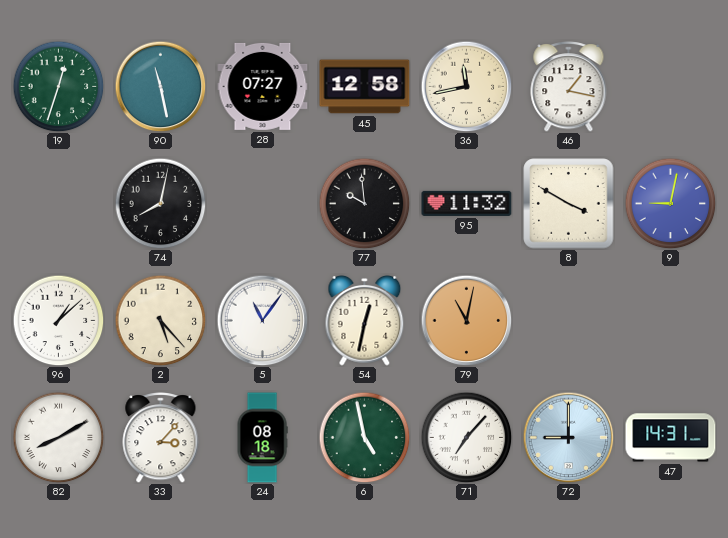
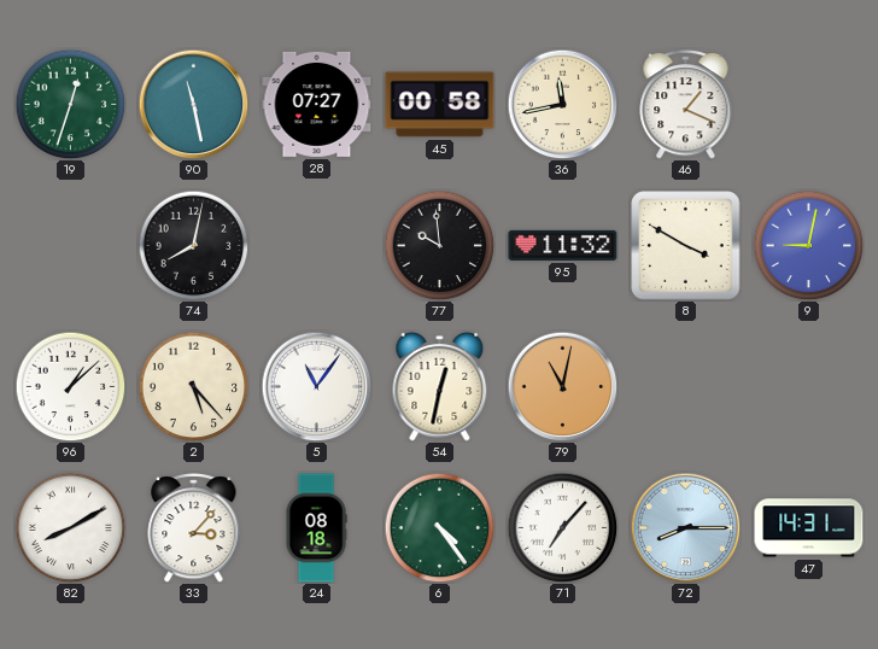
45: 12:58 -> 00:58 (440, 105)
46: 1:17 -> 1:19 (686, 105)
6: 4:58 -> 4:24 (439, 527)
72: 9:00 -> 8:15 (685, 527)
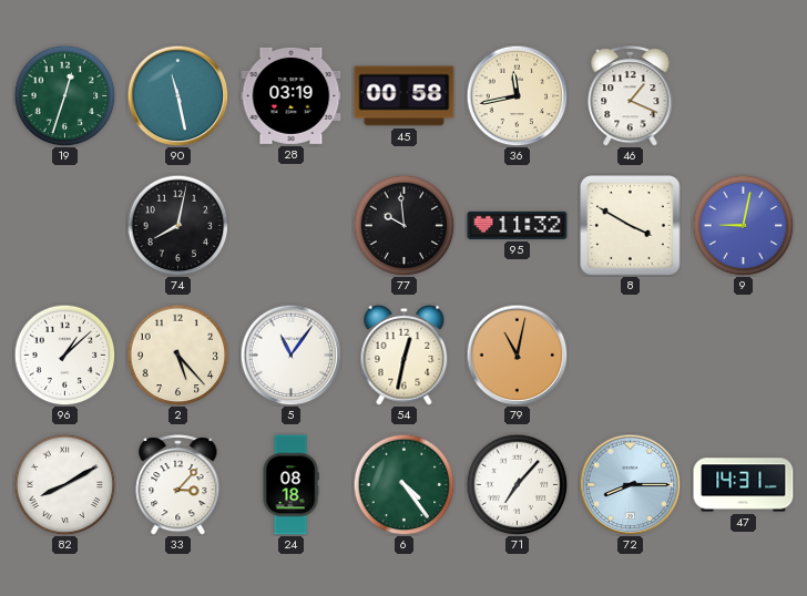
28: 07:27 -> 03:19 (292, 95)
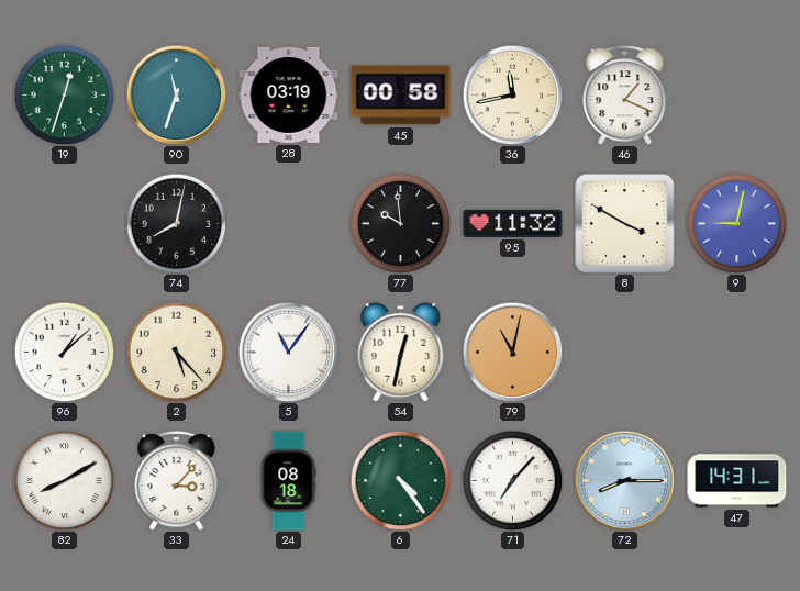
90: 11:28 -> 11:33 (176, 94)
